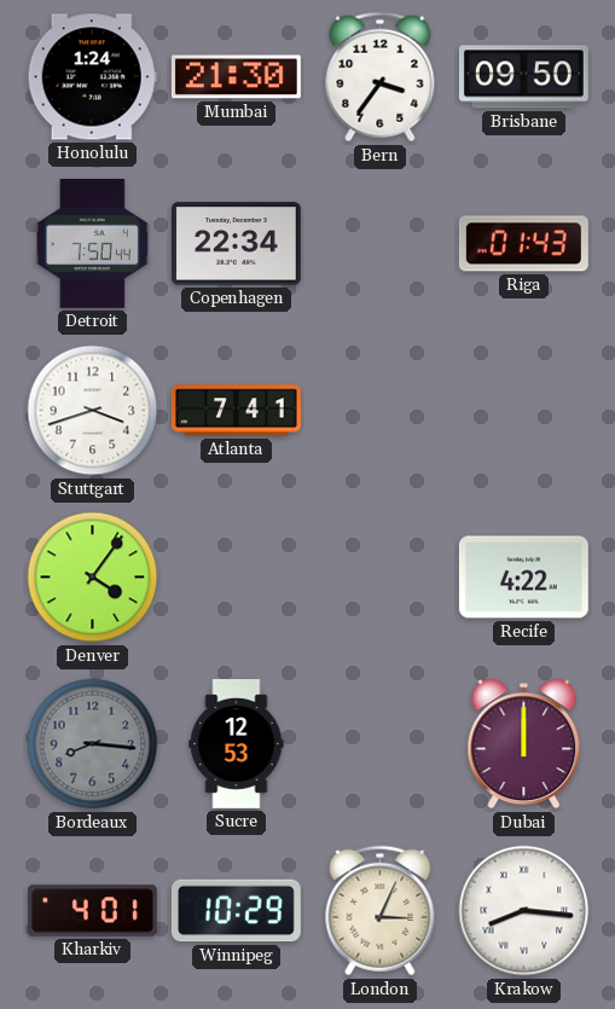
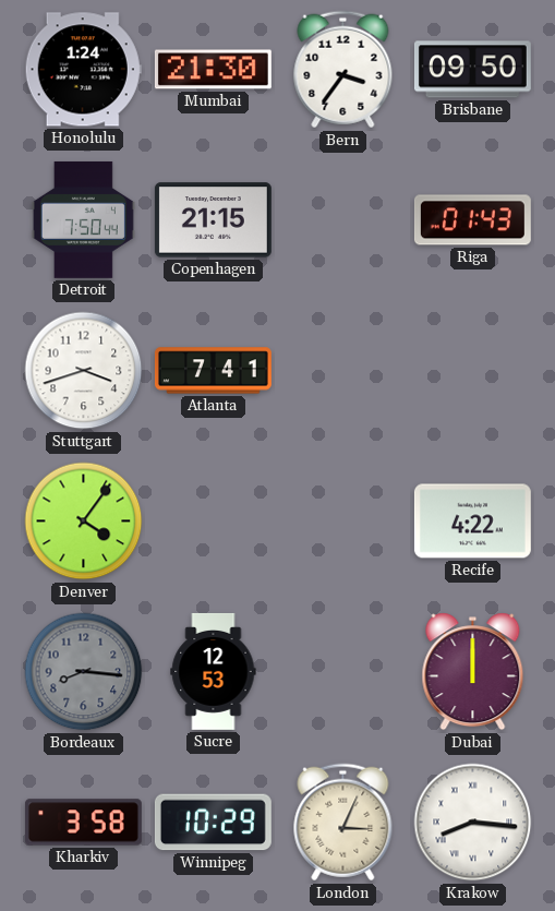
Copenhagen: 22:34 -> 21:15 (213, 220)
Kharkiv: 4:01 -> 3:58 (83, 823)
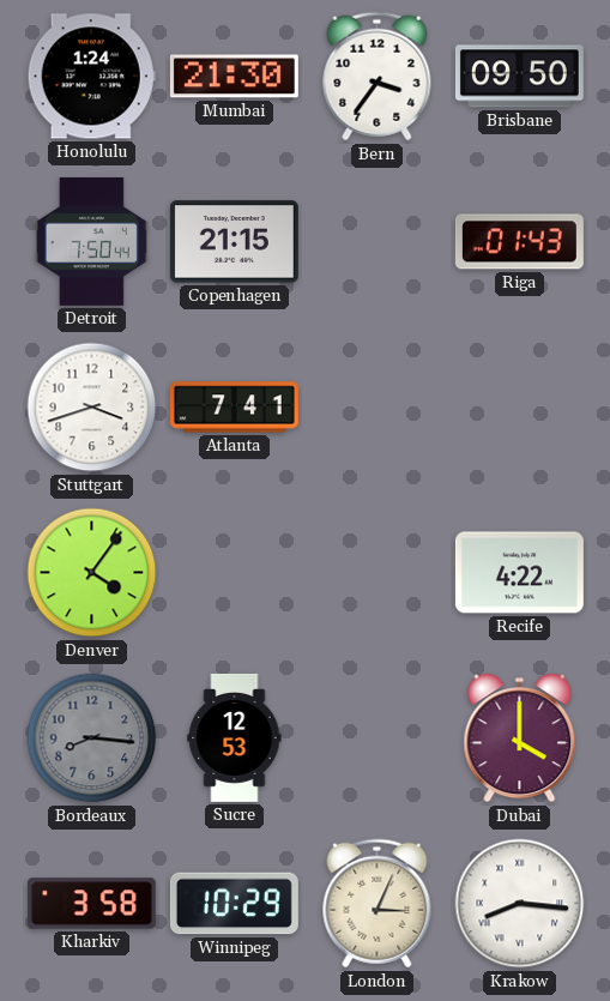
Dubai: 12:00 -> 4:00 (520, 738)
